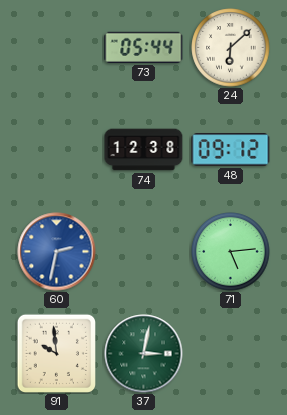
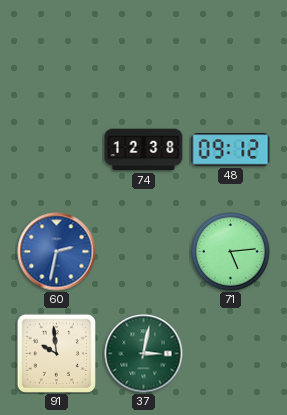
73: 05:44 -> none (144, 47)
24: 6:08 -> none (231, 48)
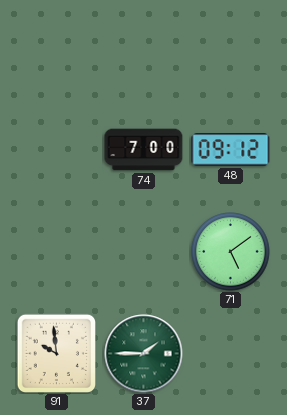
74: 12:38 -> 7:00 (144, 150)
60: 2:32 -> none (57, 252)
71: 5:14 -> 5:09 (231, 252)
37: 3:02 -> 1:45 (144, 354)
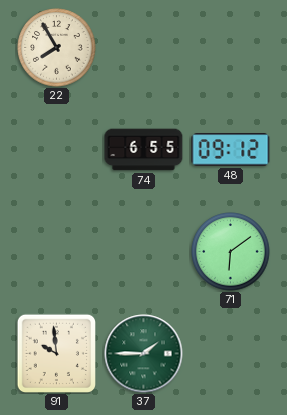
22: none -> 7:55 (57, 48)
74: 7:00 -> 6:55 (144, 150)
71: 5:09 -> 6:09 (231, 252)
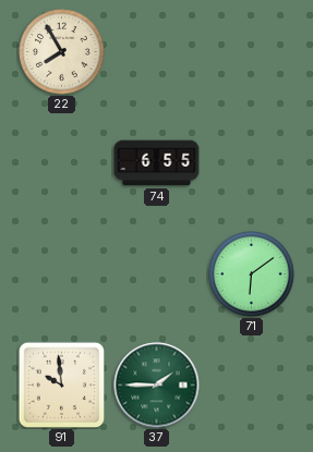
48: 09:12 -> none (231, 150)
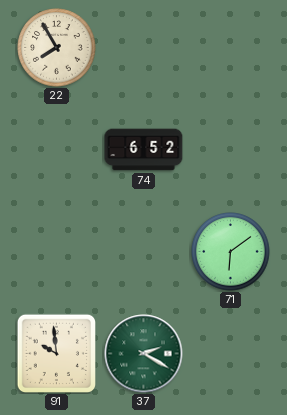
74: 6:55 -> 6:52 (144, 150)
37: 1:45 -> 2:20 (144, 354)
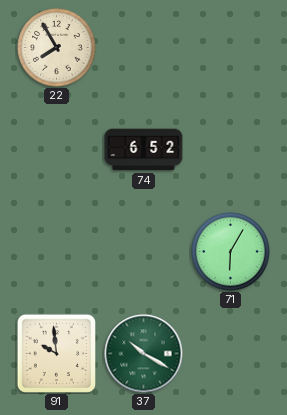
71: 6:09 -> 6:05 (231, 252)
37: 2:20 -> 10:20 (144, 354)
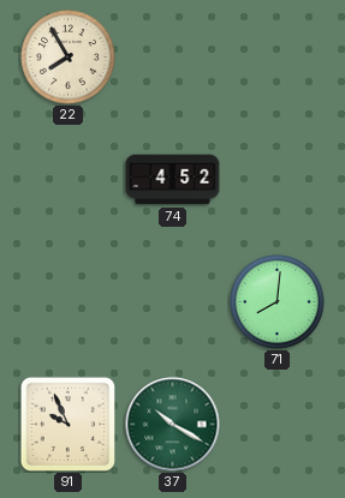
74: 6:52 -> 4:52 (173, 180)
71: 6:05 -> 8:01 (278, 302)
91: 9:59 -> 9:56 (67, 424)
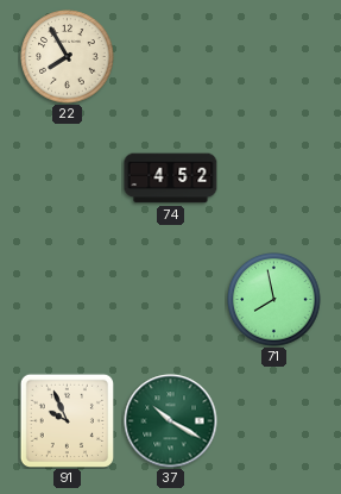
71: 8:01 -> 7:58 (274, 300)
